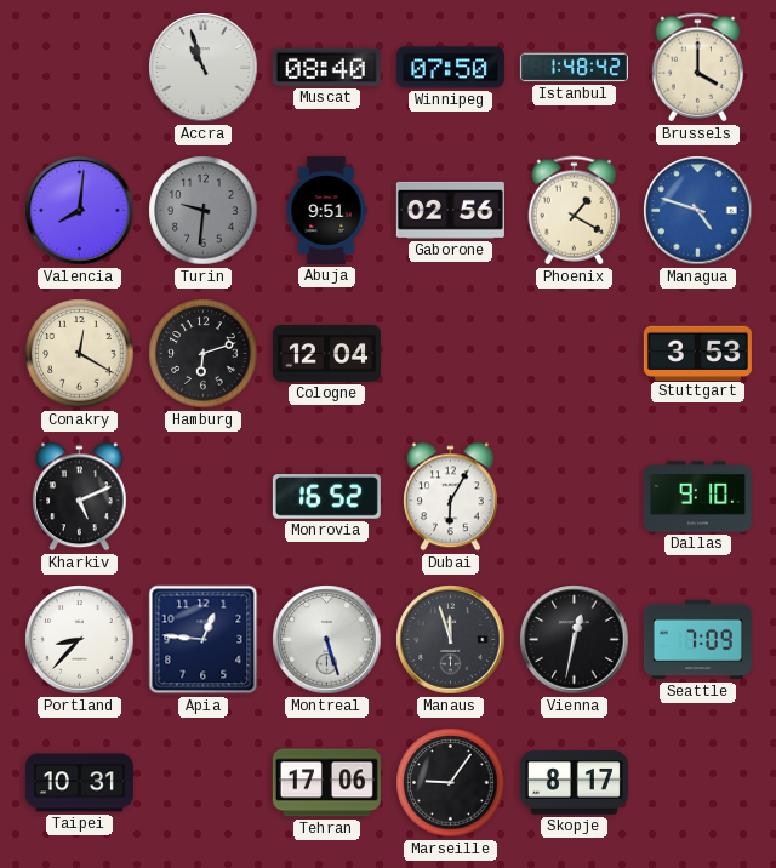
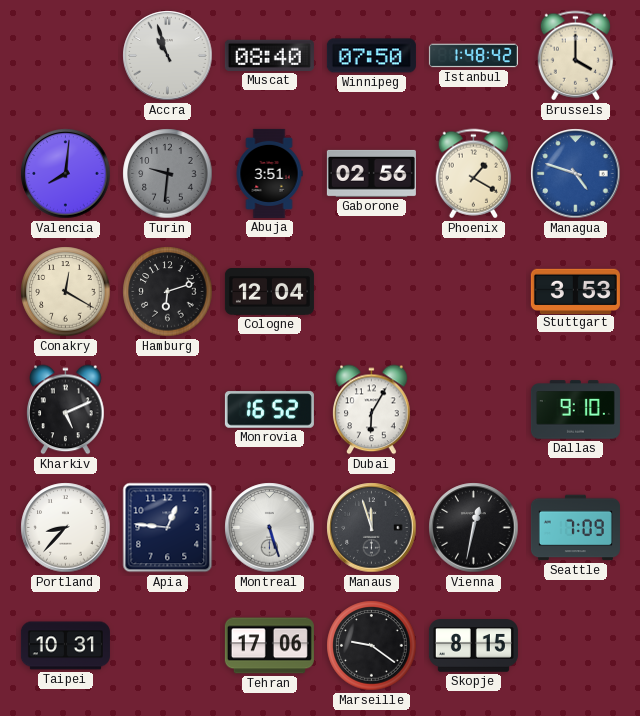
Abuja: 9:51 -> 3:51 (269, 173)
Marseille: 9:06 -> 9:21 (372, 646)
Skopje: 8:17 -> 8:15 (473, 646)
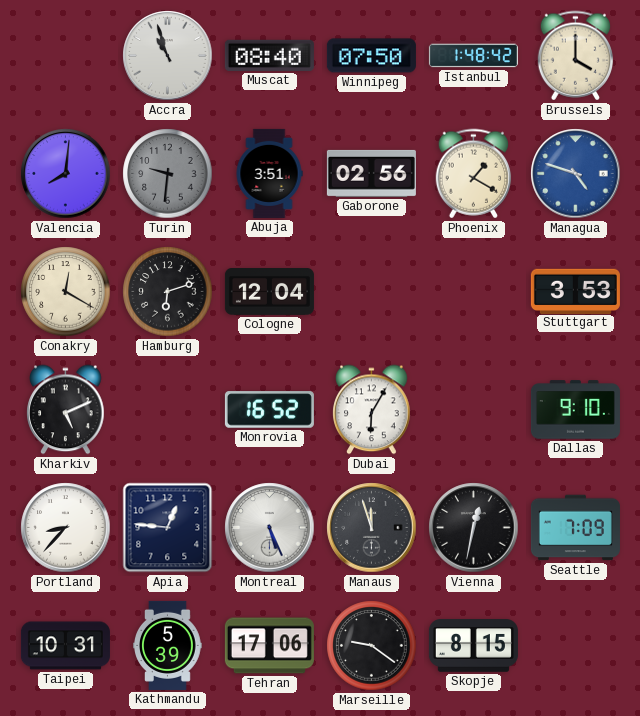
Montreal: 5:27 -> 5:26 (270, 528)
Kathmandu: none -> 5:39 (168, 645)
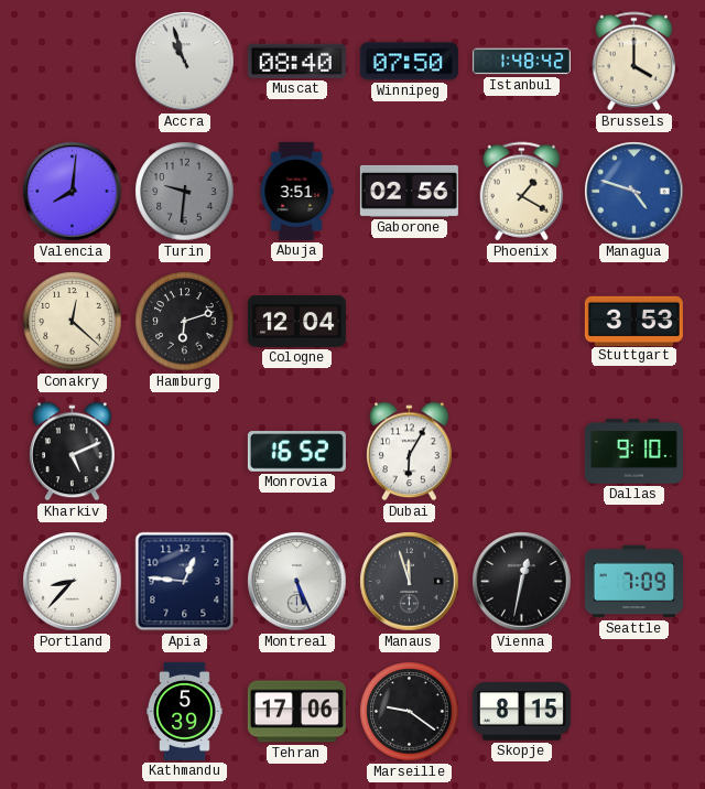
Conakry: 12:20 -> 12:22 (73, 322)
Taipei: 10:31 -> none (65, 646)
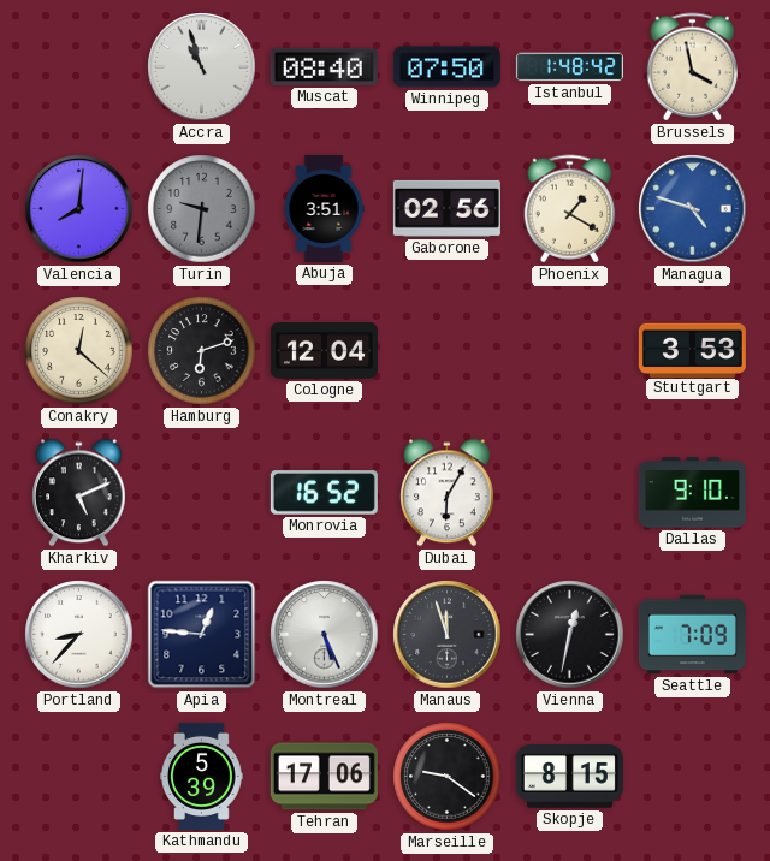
Brussels: 4:00 -> 3:58 (693, 67)
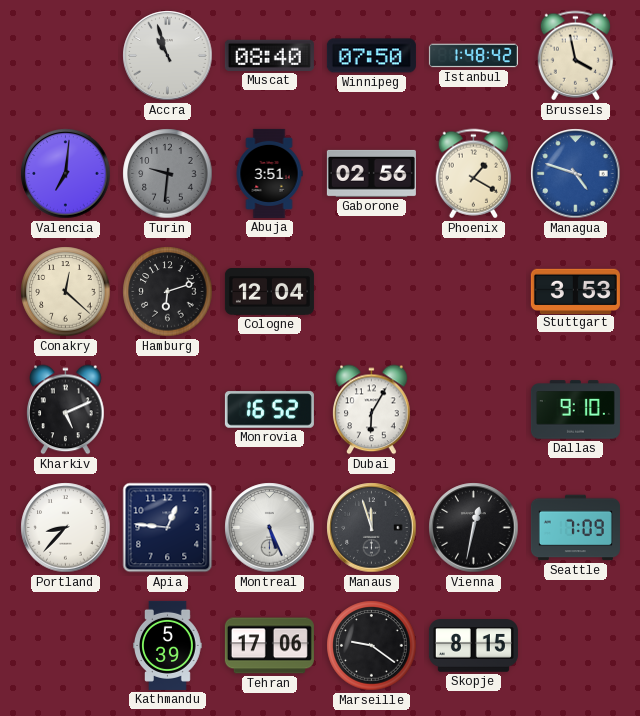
Valencia: 8:01 -> 7:01 (66, 174)
